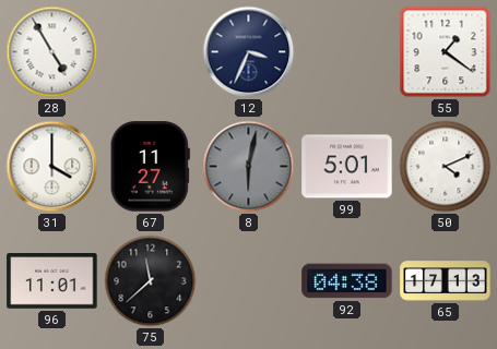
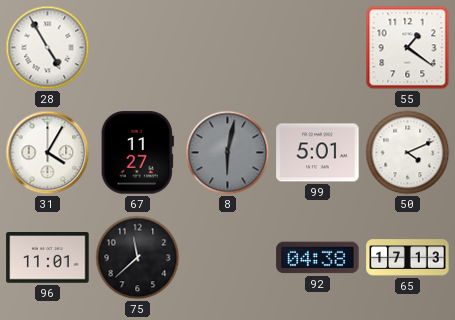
12: 3:34 -> none (249, 52)
31: 4:00 -> 4:05 (48, 153)
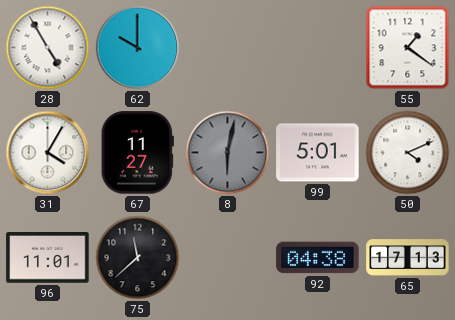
62: none -> 10:00 (138, 48)
